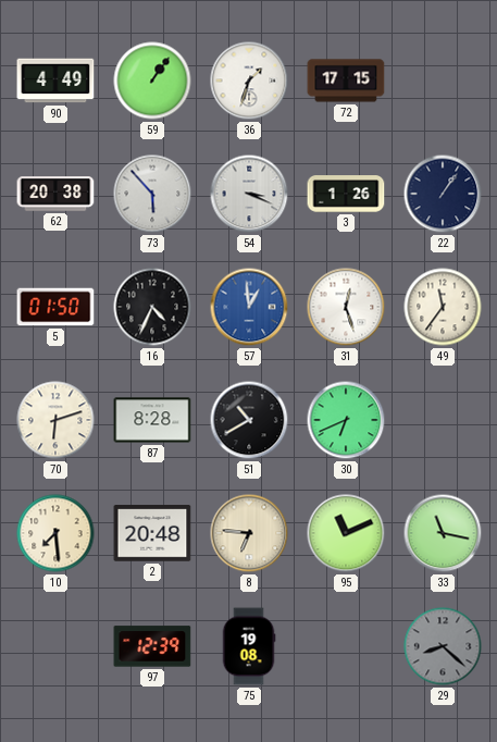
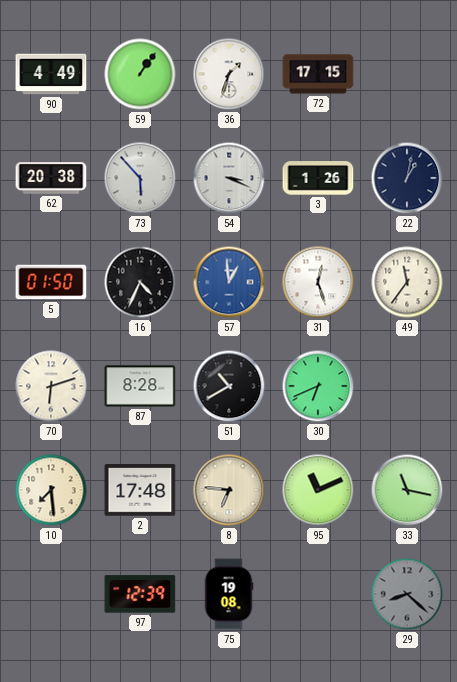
22: 1:06 -> 1:02 (407, 178)
2: 20:48 -> 17:48 (140, 490)
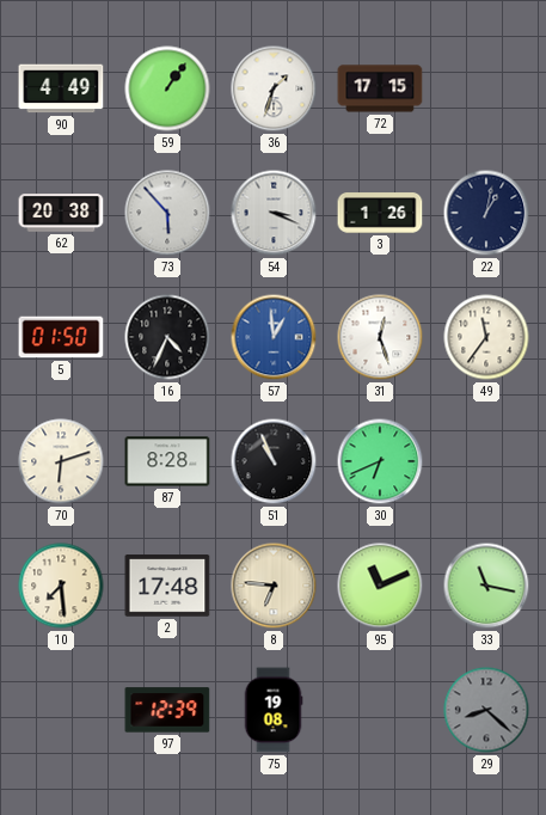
51: 10:40 -> 10:56 (274, 461)
